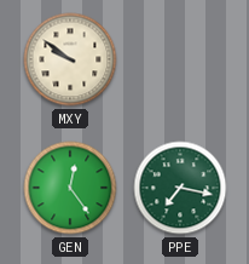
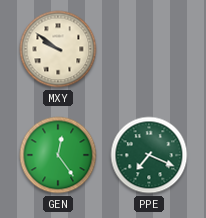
PPE: 7:17 -> 7:19 (149, 155)
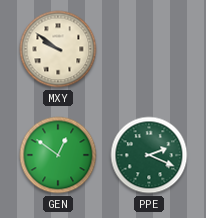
GEN: 12:24 -> 12:51 (58, 155)
PPE: 7:19 -> 2:19 (149, 155)
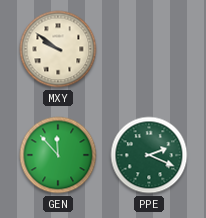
GEN: 12:51 -> 11:53 (58, 155)
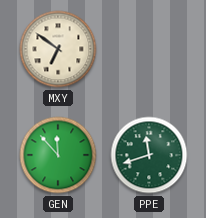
MXY: 9:51 -> 6:51 (58, 49)
PPE: 2:19 -> 11:42 (149, 155)
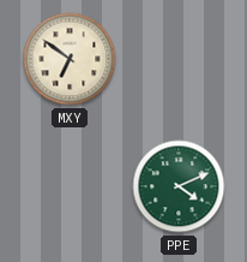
GEN: 11:53 -> none (58, 155)
PPE: 11:42 -> 4:11 (179, 186)
